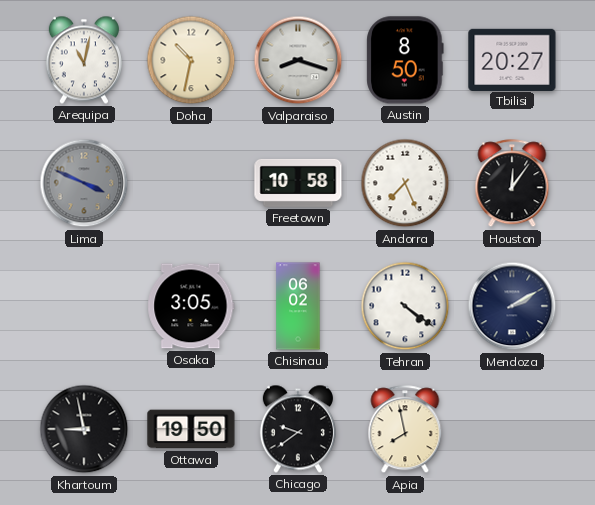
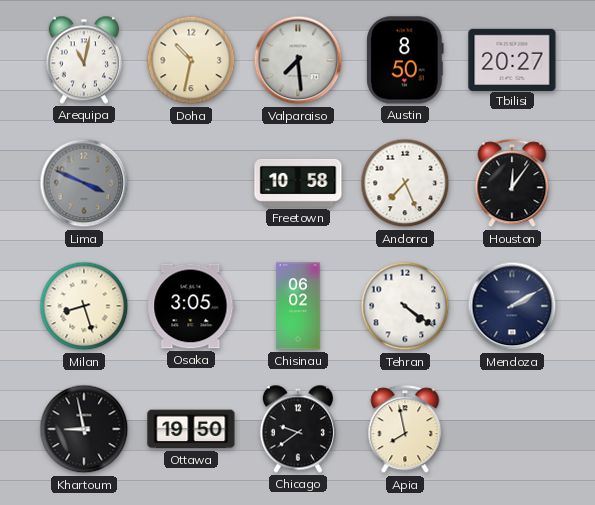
Valparaiso: 8:18 -> 7:29 (298, 60)
Milan: none -> 8:27 (84, 306)
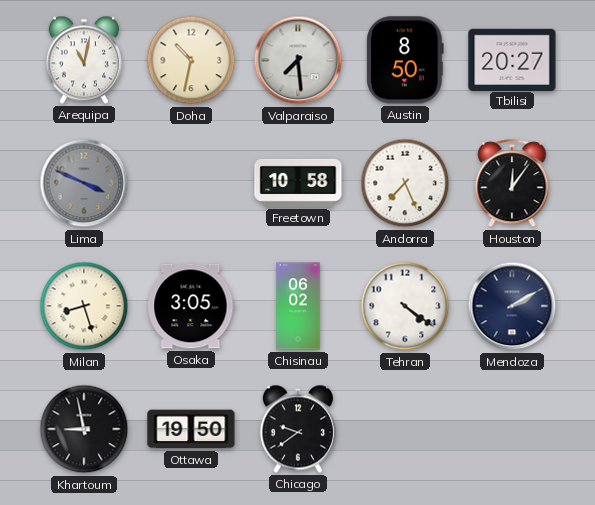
Apia: 7:58 -> none (405, 430)
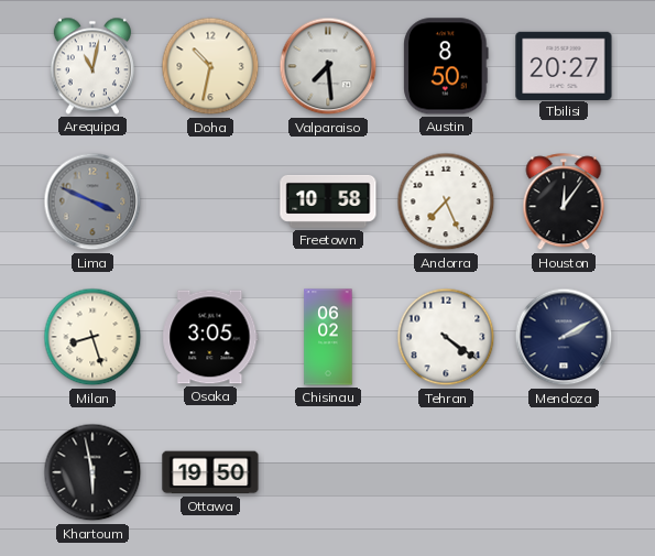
Khartoum: 8:58 -> 5:58 (92, 472)
Chicago: 9:39 -> none (298, 429)
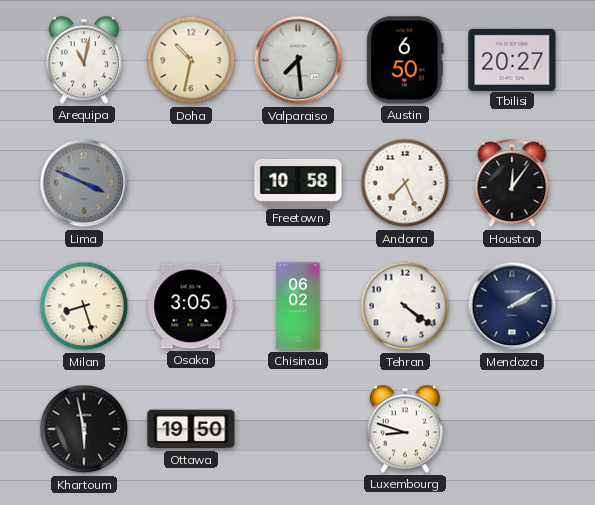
Austin: 8:50 -> 6:50 (405, 60)
Luxembourg: none -> 8:48 (405, 429)
